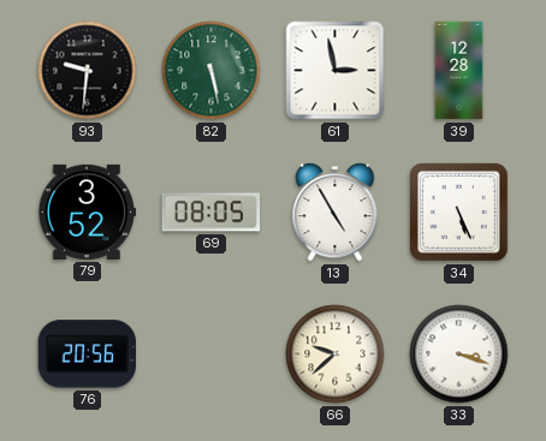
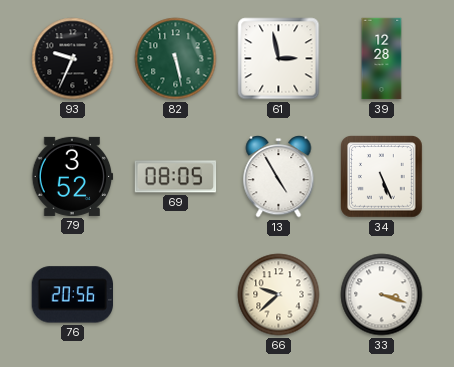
93: 9:31 -> 9:34 (73, 59)
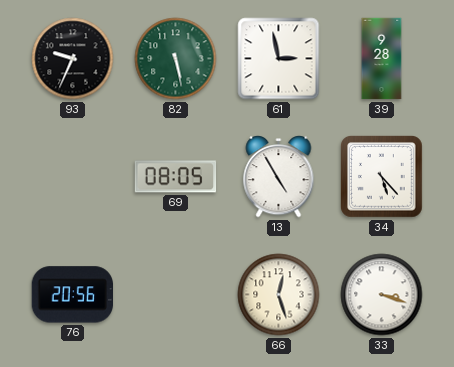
39: 12:28 -> 9:28 (382, 59)
79: 3:52 -> none (72, 176)
34: 5:26 -> 5:23 (382, 177)
66: 9:38 -> 12:27 (279, 295)
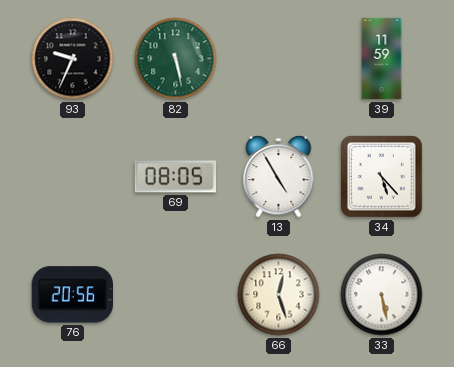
61: 2:58 -> none (279, 59)
39: 9:28 -> 11:59 (382, 59)
33: 3:18 -> 5:28 (382, 295)
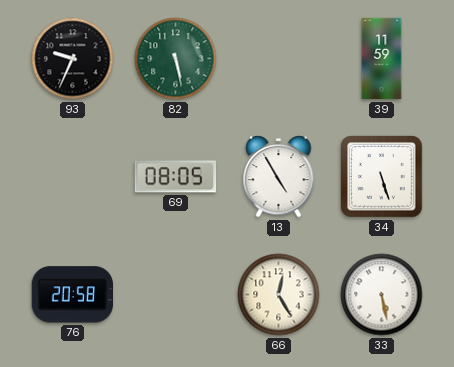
34: 5:23 -> 5:27 (382, 177)
76: 20:56 -> 20:58 (72, 295)
66: 12:27 -> 12:25 (279, 295)
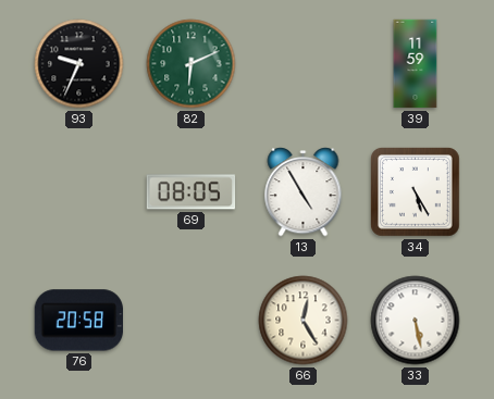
82: 5:28 -> 6:11 (192, 64)
34: 5:27 -> 5:25 (416, 192)
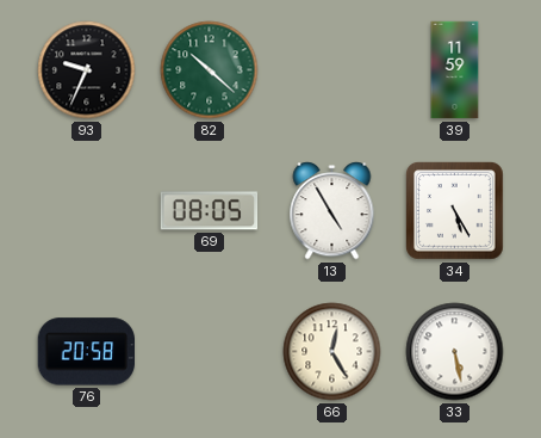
82: 6:11 -> 10:22 (210, 70)
